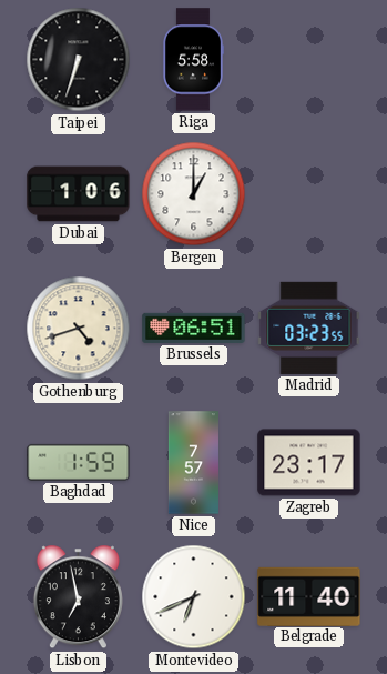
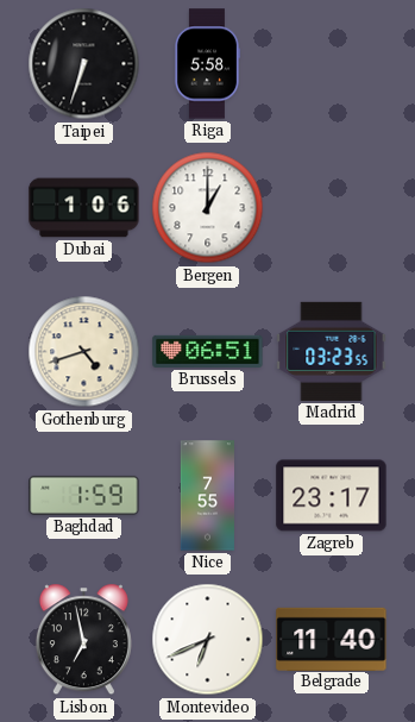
Nice: 7:57 -> 7:55 (207, 496)
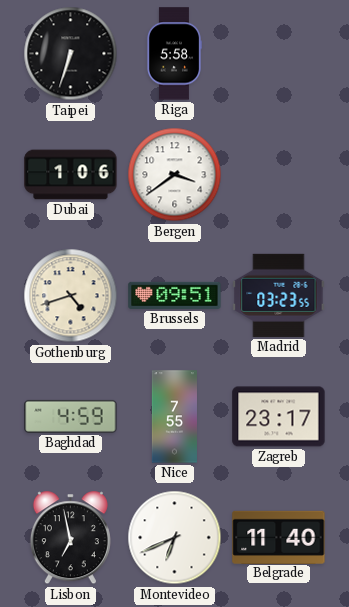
Bergen: 1:00 -> 3:39 (175, 175)
Brussels: 06:51 -> 09:51 (175, 295)
Baghdad: 1:59 -> 4:59 (71, 416)
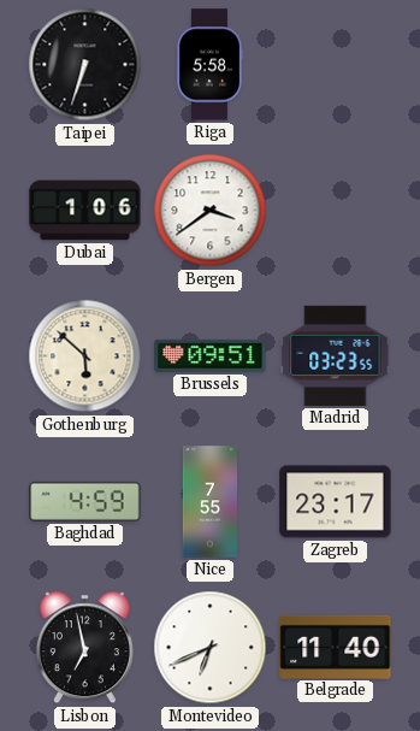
Gothenburg: 4:42 -> 5:52 (85, 356)
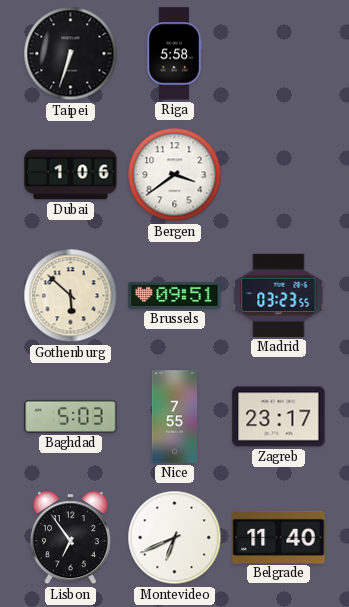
Baghdad: 4:59 -> 5:03 (71, 416)
Lisbon: 6:58 -> 6:54 (70, 538)
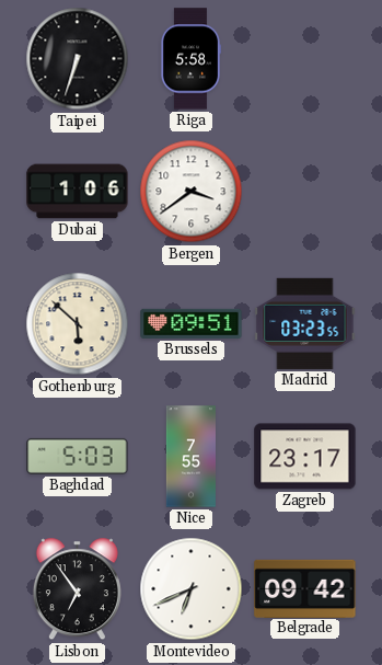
Belgrade: 11:40 -> 09:42 (305, 588)
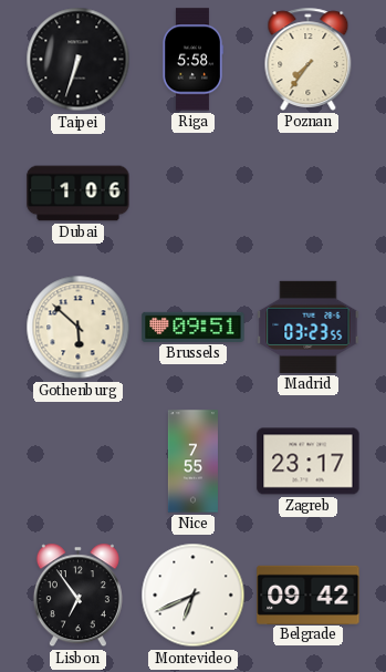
Poznan: none -> 7:36 (309, 59)
Bergen: 3:39 -> none (192, 192)
Baghdad: 5:03 -> none (78, 456)
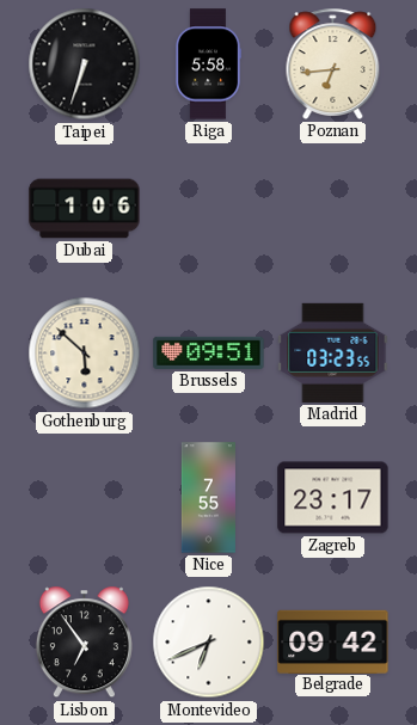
Poznan: 7:36 -> 6:44 (333, 63)
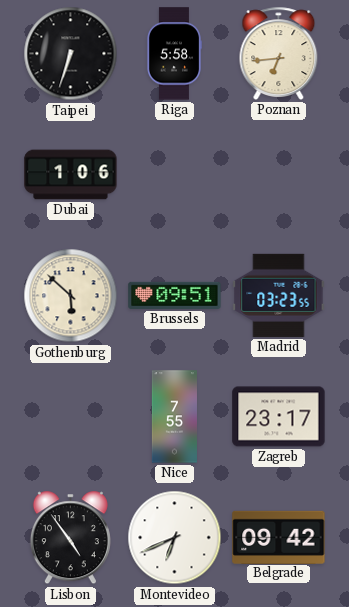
Lisbon: 6:54 -> 4:54 (70, 538)
